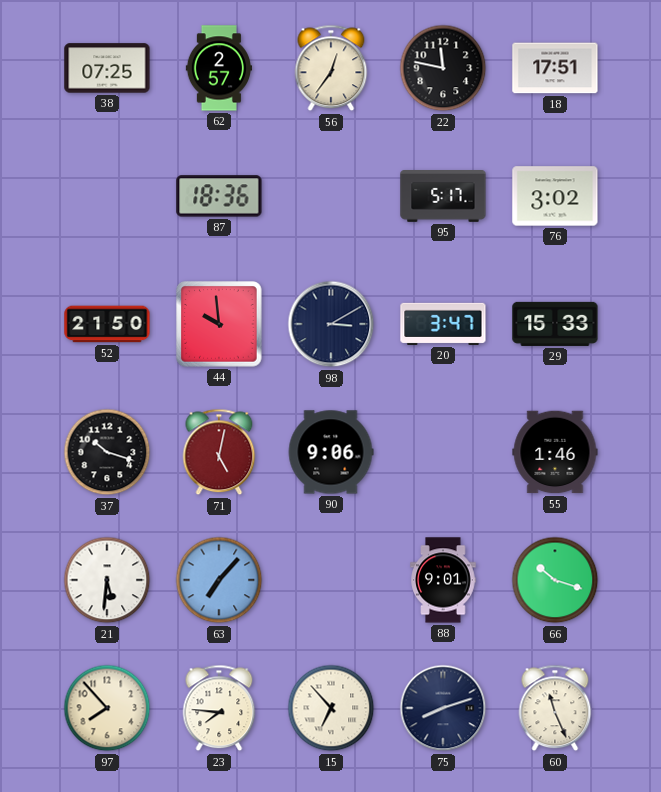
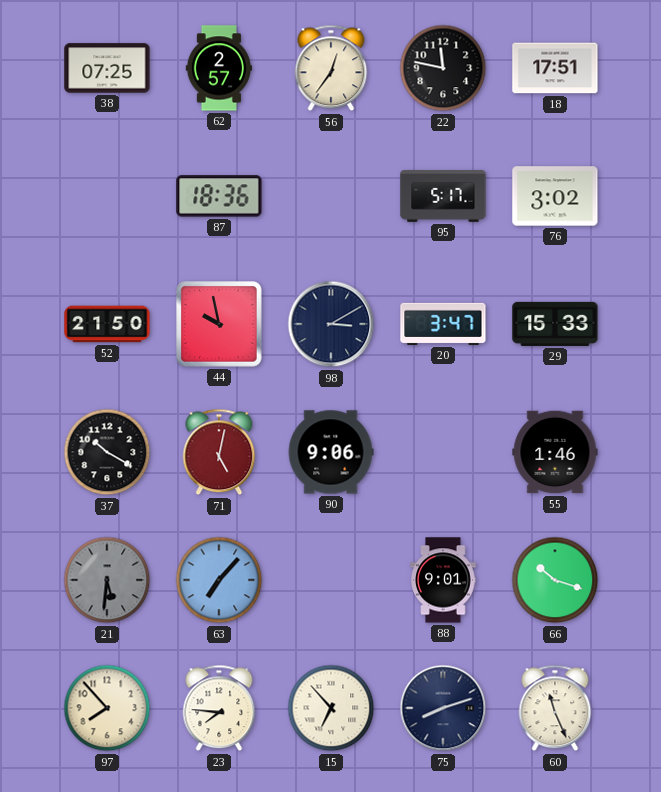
44: 9:59 -> 9:58 (219, 324)
37: 10:18 -> 10:20 (107, 452)
21 dial: white -> grey (107, 580)
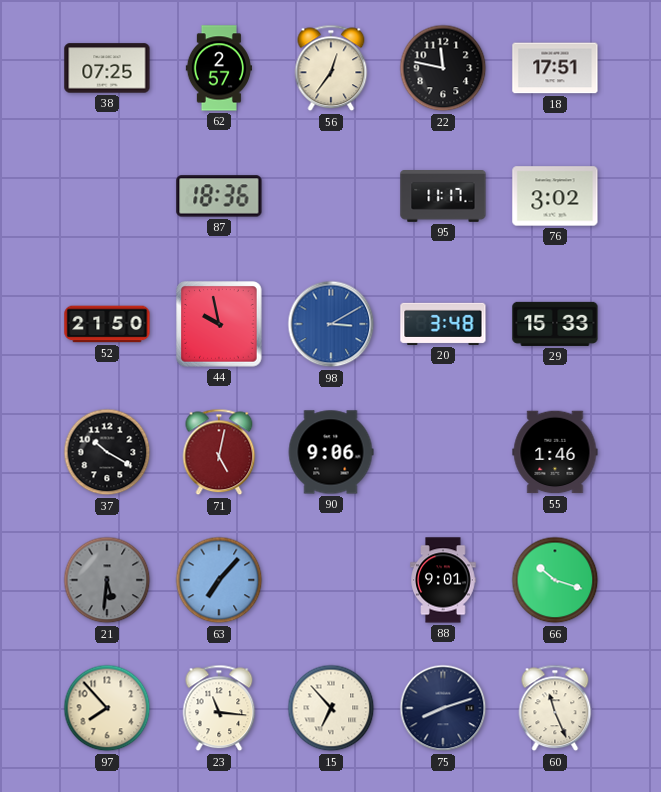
95: 5:17 -> 11:17 (443, 197)
98 dial: navy -> blue (331, 324)
20: 3:47 -> 3:48 (443, 324)
23: 7:46 -> 11:16 (219, 708)
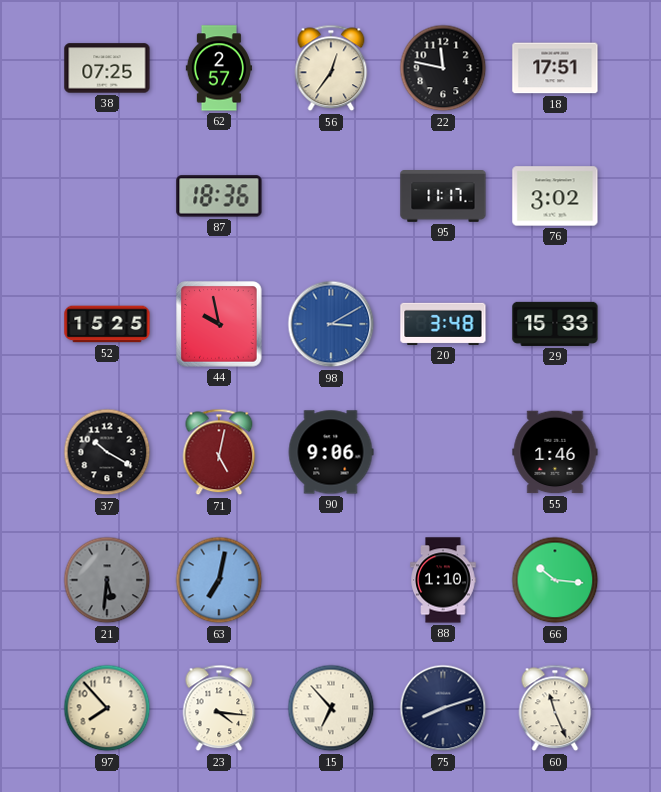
52: 21:50 -> 15:25 (107, 324)
63: 7:07 -> 7:02 (219, 580)
88: 9:01 -> 1:10 (443, 580)
66: 10:18 -> 10:16 (555, 580)
23: 11:16 -> 4:16 (219, 708)
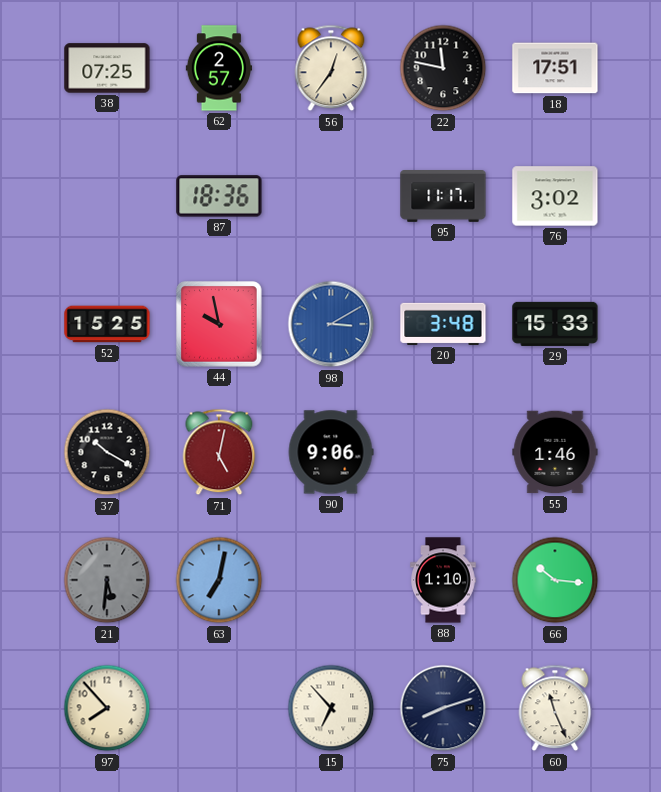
23: 4:16 -> none (219, 708)
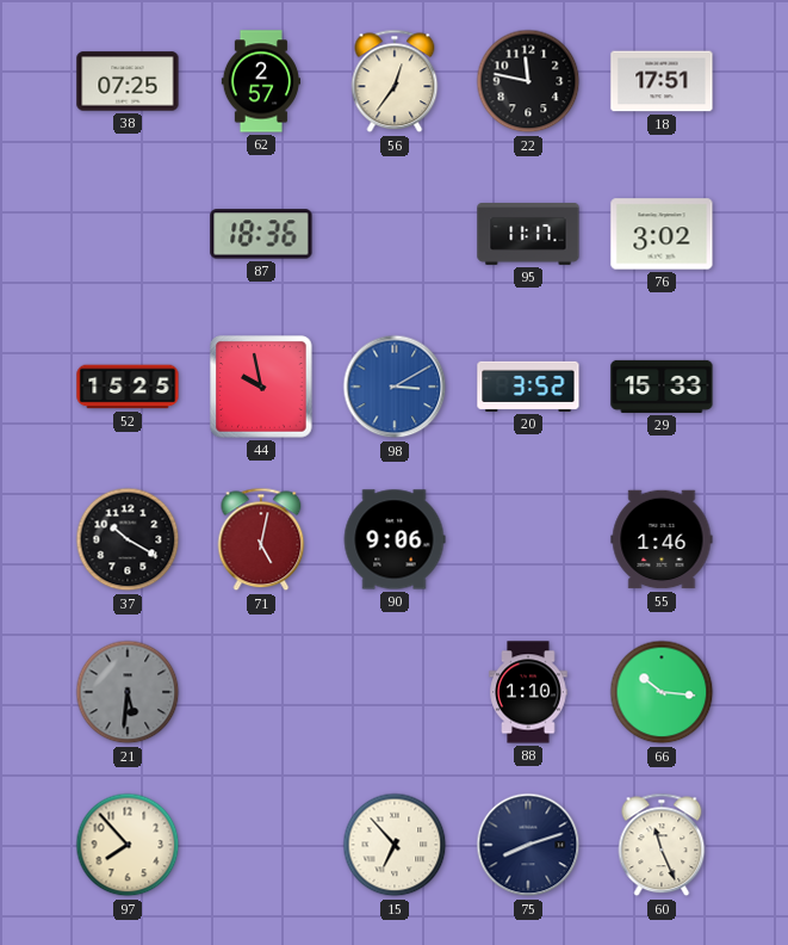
20: 3:48 -> 3:52 (528, 387)
63: 7:02 -> none (219, 580)
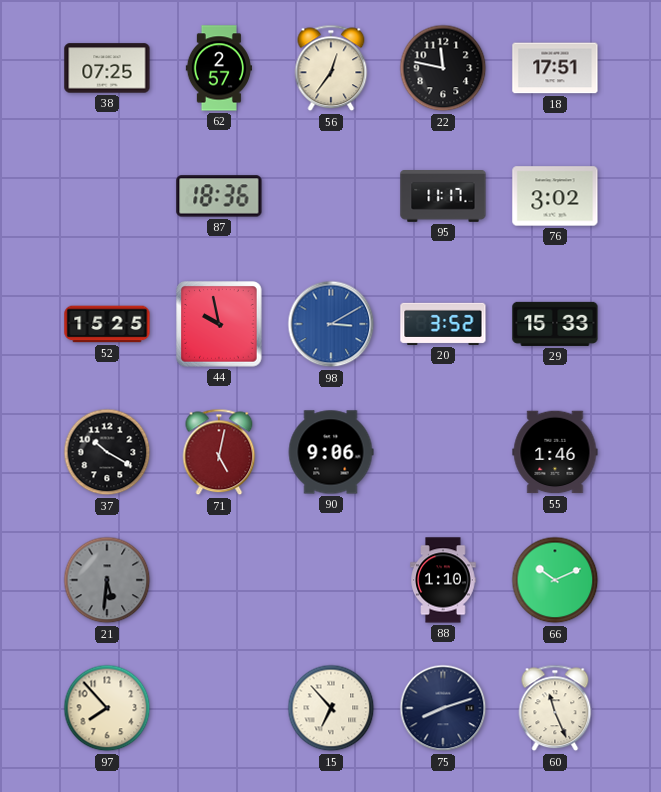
66: 10:16 -> 10:11 (555, 580)
